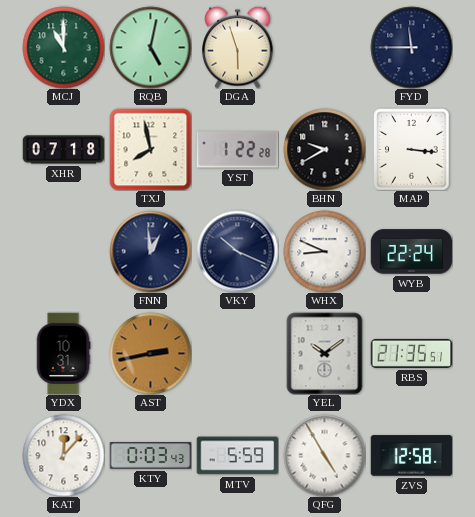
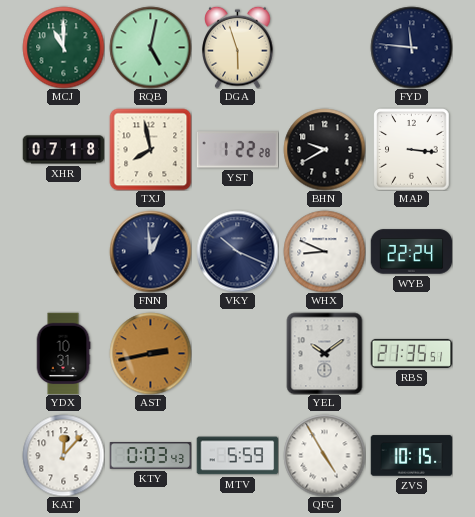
FYD: 11:45 -> 11:46 (411, 47)
ZVS: 12:58 -> 10:15 (411, 456)
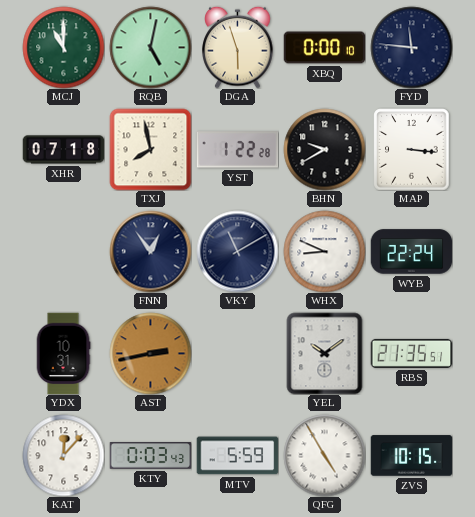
XBQ: none -> 0:00 (324, 48)
FNN: 12:59 -> 12:54 (150, 251)
VKY: 10:19 -> 11:10 (237, 251)
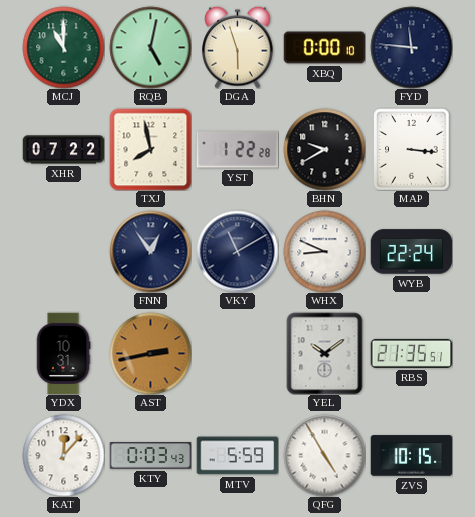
XHR: 07:18 -> 07:22 (63, 150)
